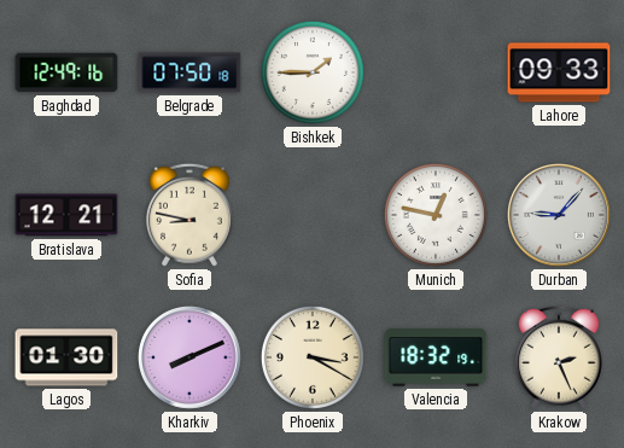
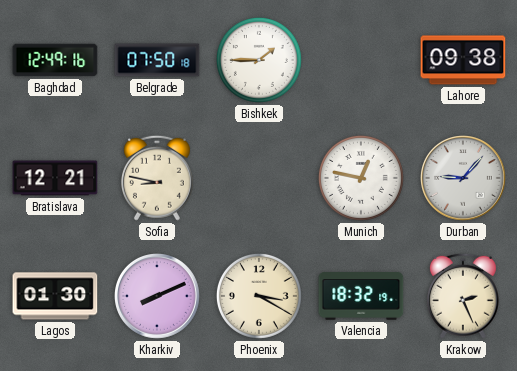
Lahore: 09:33 -> 09:38 (463, 60)
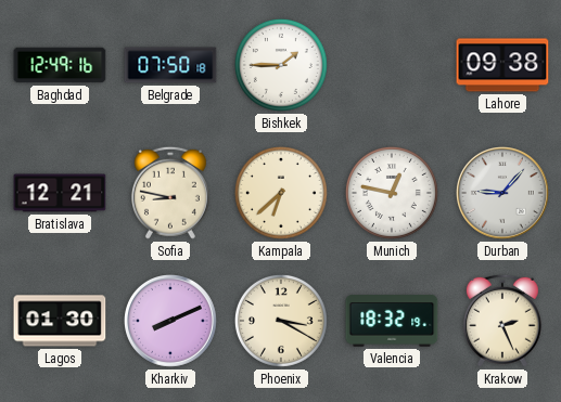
Kampala: none -> 6:38 (281, 193)
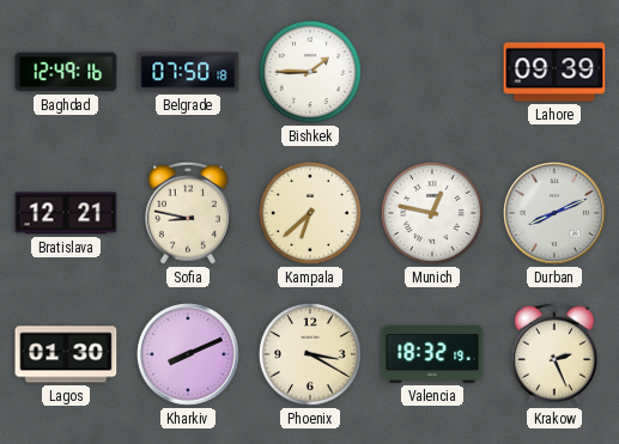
Lahore: 09:38 -> 09:39 (554, 72)
Durban: 9:07 -> 8:11 (556, 214)
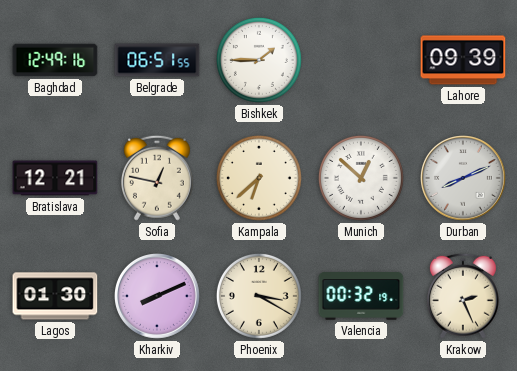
Belgrade: 07:50 -> 06:51 (157, 60)
Sofia: 8:47 -> 12:47 (157, 178)
Munich: 12:47 -> 12:52 (361, 178)
Valencia: 18:32 -> 00:32 (361, 296)
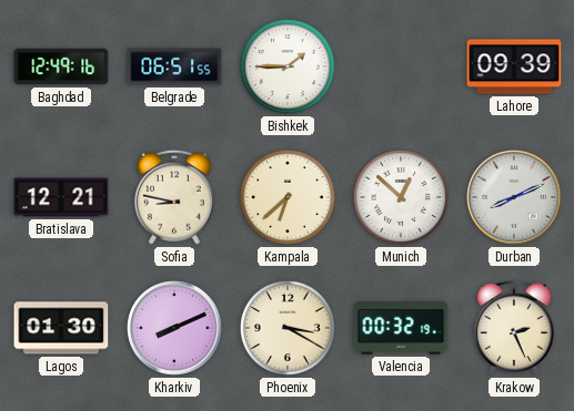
Sofia: 12:47 -> 8:47 (174, 197)
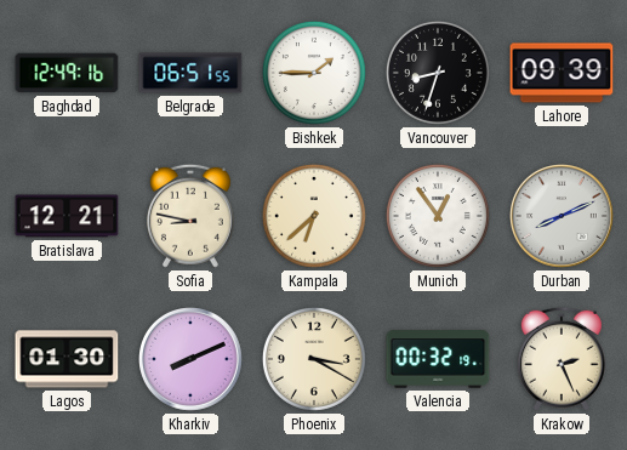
Vancouver: none -> 8:33 (438, 73)
Munich: 12:52 -> 12:54 (438, 216)
